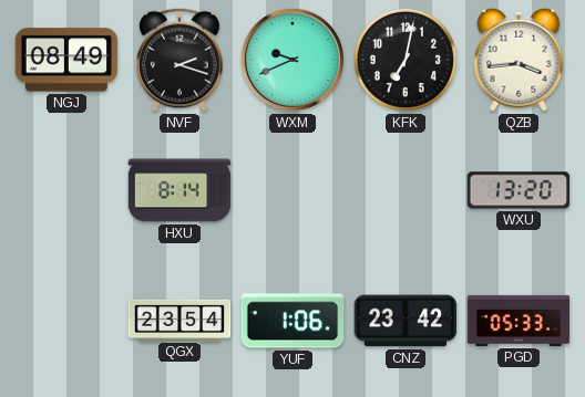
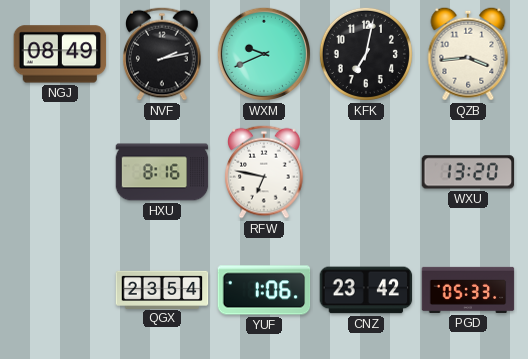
NVF: 2:18 -> 2:13 (162, 54)
HXU: 8:14 -> 8:16 (162, 172)
RFW: none -> 6:47 (264, 172)
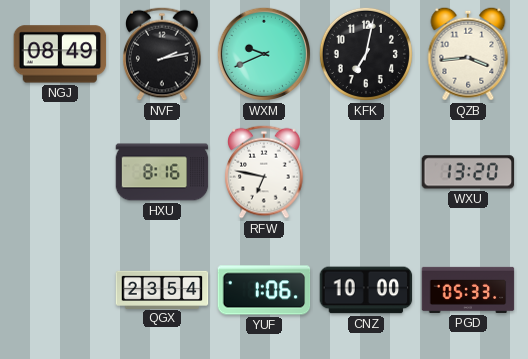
CNZ: 23:42 -> 10:00 (366, 290)
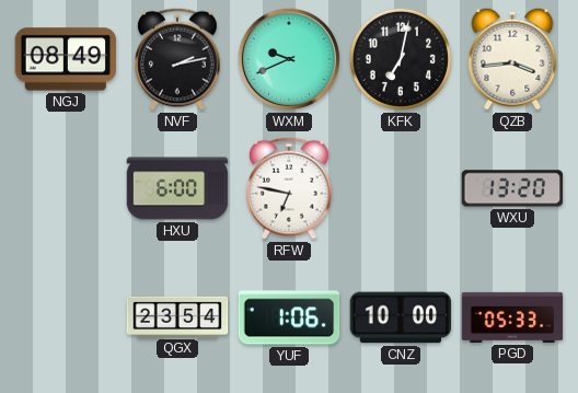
HXU: 8:16 -> 6:00 (177, 188)
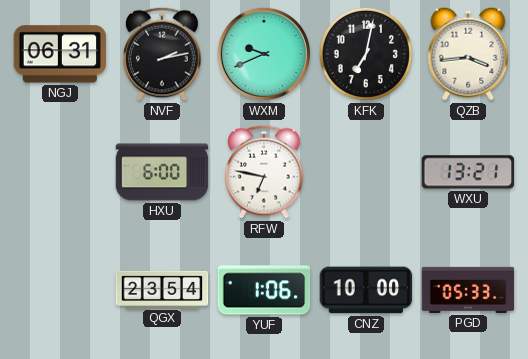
NGJ: 08:49 -> 06:31 (60, 54)
WXU: 13:20 -> 13:21 (468, 172)
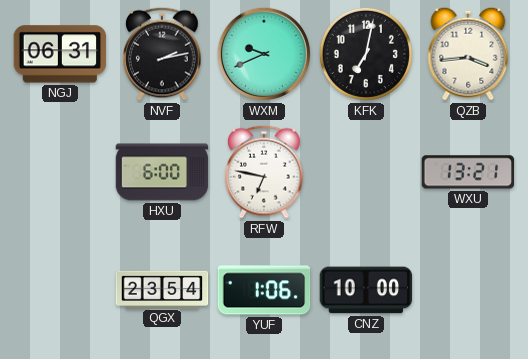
PGD: 05:33 -> none (468, 290)
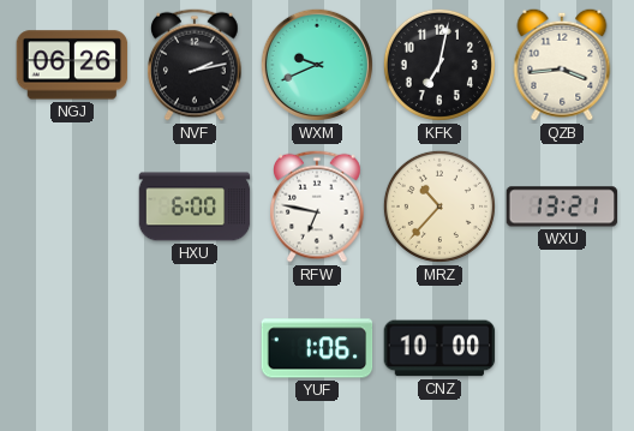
NGJ: 06:31 -> 06:26 (72, 65)
MRZ: none -> 10:37 (439, 206)
QGX: 23:54 -> none (162, 289)
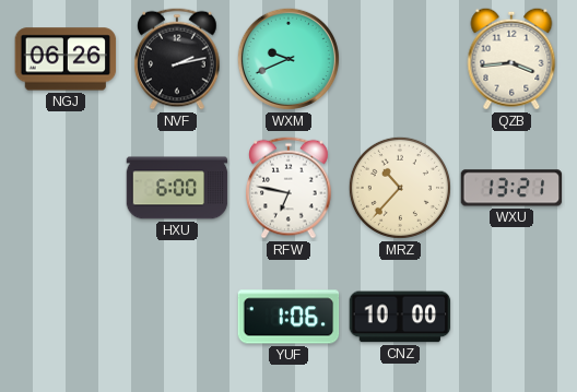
KFK: 7:02 -> none (439, 65)
